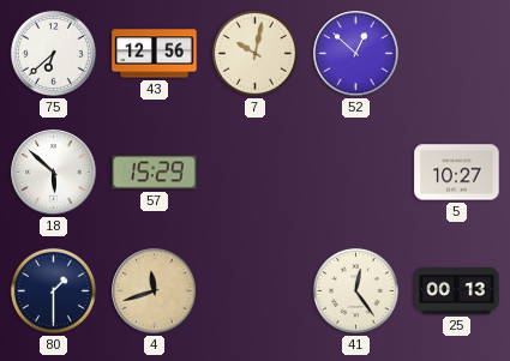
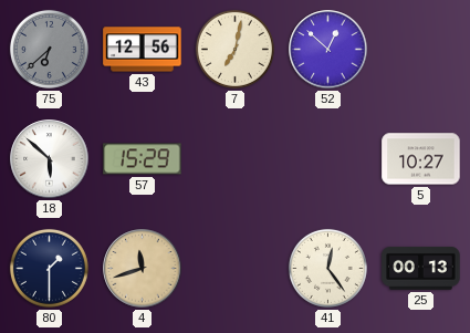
75 dial: white -> grey (49, 49)
7: 10:02 -> 7:02 (234, 49)
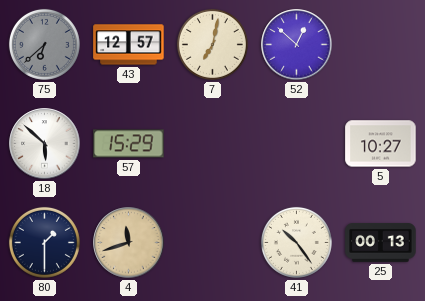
43: 12:56 -> 12:57 (129, 45)
41: 12:24 -> 10:24 (296, 242)
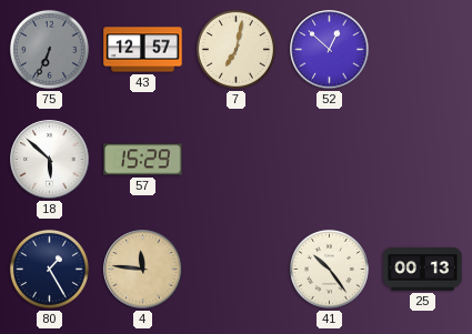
75: 6:38 -> 6:34 (49, 49)
5: 10:27 -> none (381, 144)
80: 1:30 -> 1:25 (49, 269)
4: 11:42 -> 11:46 (143, 270)
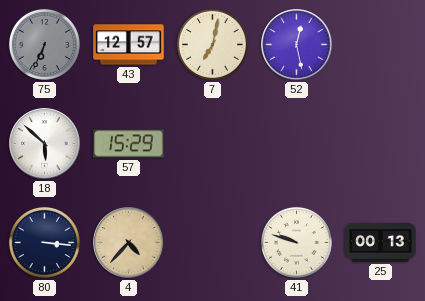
52: 12:52 -> 12:28 (297, 45)
80: 1:25 -> 3:16 (44, 242)
4: 11:46 -> 4:37 (129, 243)
41: 10:24 -> 9:48 (296, 242)
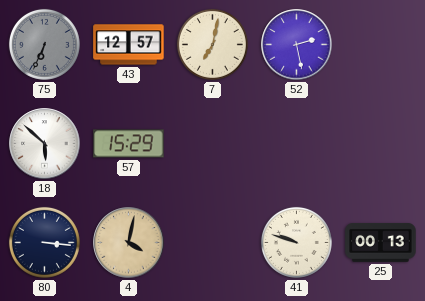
52: 12:28 -> 2:28 (297, 45)
4: 4:37 -> 4:02 (129, 243)
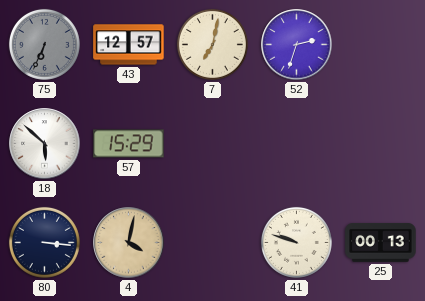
52: 2:28 -> 2:33 (297, 45)
